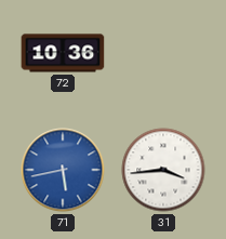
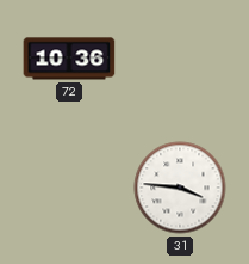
71: 5:43 -> none (63, 170)
31: 3:44 -> 3:46 (180, 188)
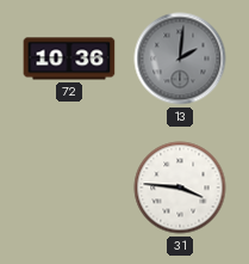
13: none -> 2:01 (180, 59)
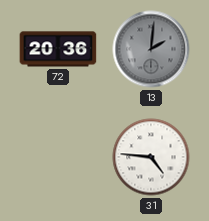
72: 10:36 -> 20:36 (58, 49)
31: 3:46 -> 4:46 (151, 157)
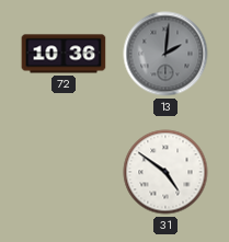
72: 20:36 -> 10:36 (64, 54)
31: 4:46 -> 4:51 (165, 172)
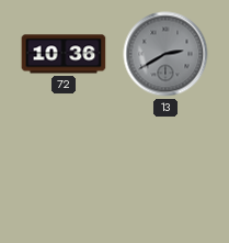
13: 2:01 -> 2:40 (165, 54)
31: 4:51 -> none (165, 172)
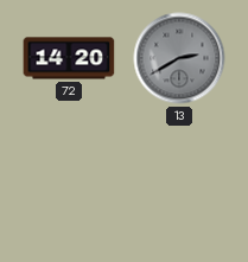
72: 10:36 -> 14:20 (69, 58)
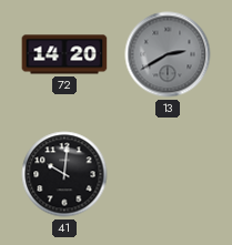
41: none -> 10:01 (64, 174)
